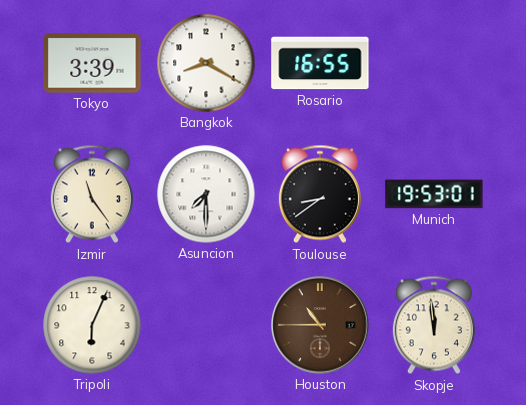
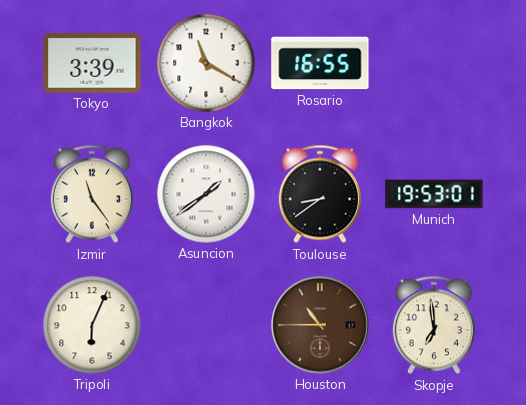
Bangkok: 8:20 -> 11:20 (206, 63)
Asuncion: 7:30 -> 1:39 (206, 194)
Skopje: 11:59 -> 6:59 (434, 325)
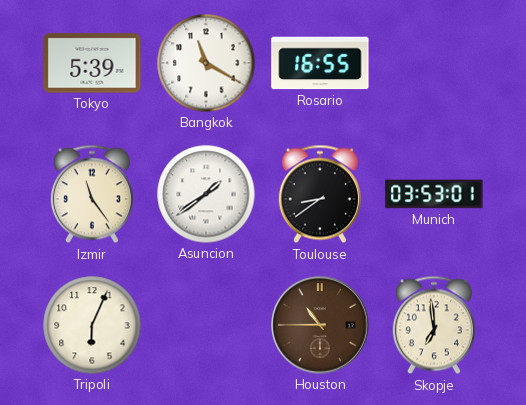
Tokyo: 3:39 -> 5:39 (92, 63)
Munich: 19:53 -> 03:53 (434, 194)
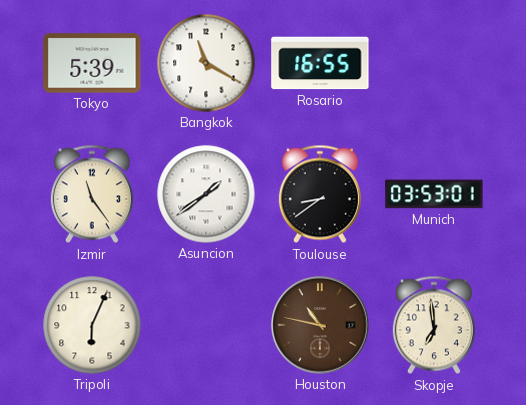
Houston: 10:45 -> 10:47 (320, 325)
